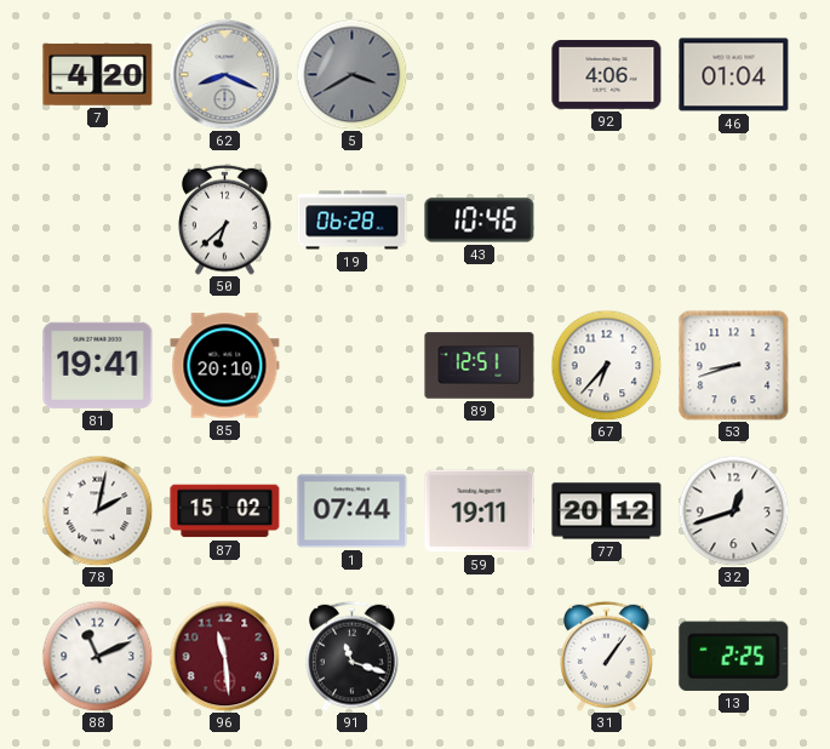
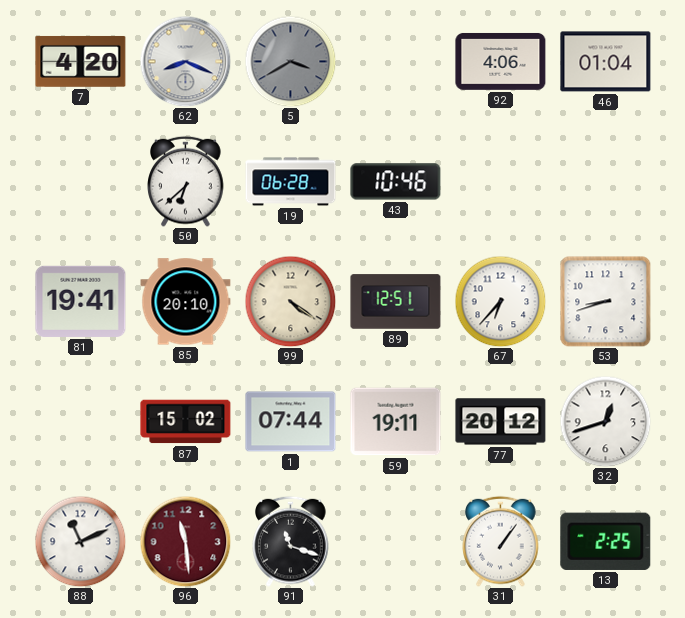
99: none -> 4:21 (290, 301)
78: 2:02 -> none (97, 510)
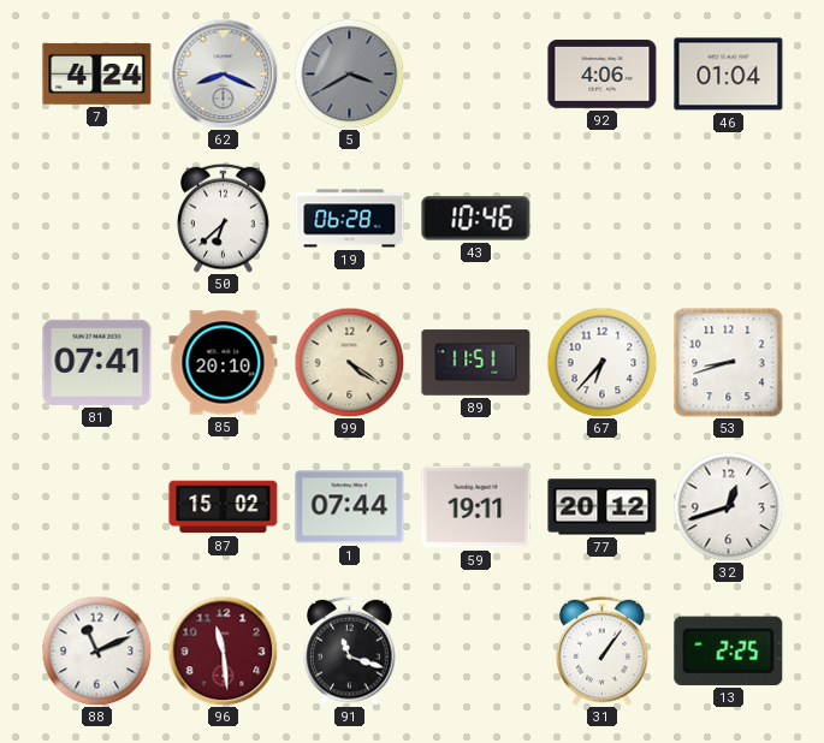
7: 4:20 -> 4:24 (97, 73)
81: 19:41 -> 07:41 (97, 362)
89: 12:51 -> 11:51 (476, 363)
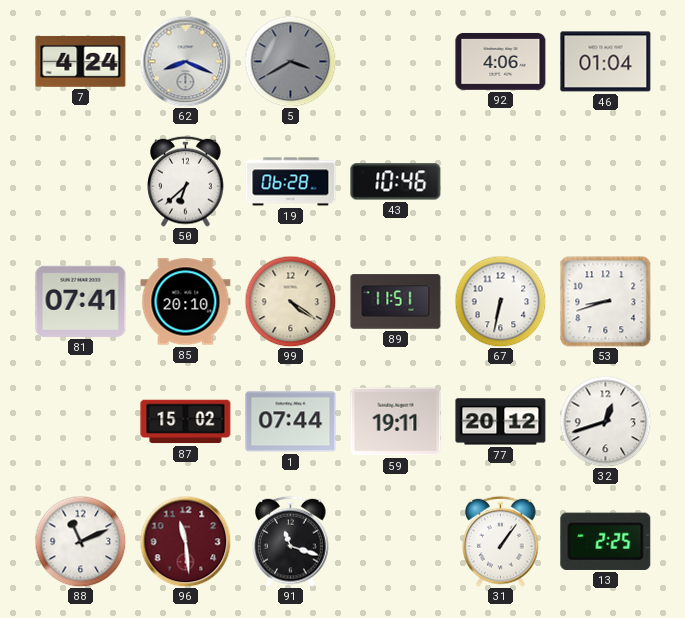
67: 6:37 -> 6:32 (500, 301)
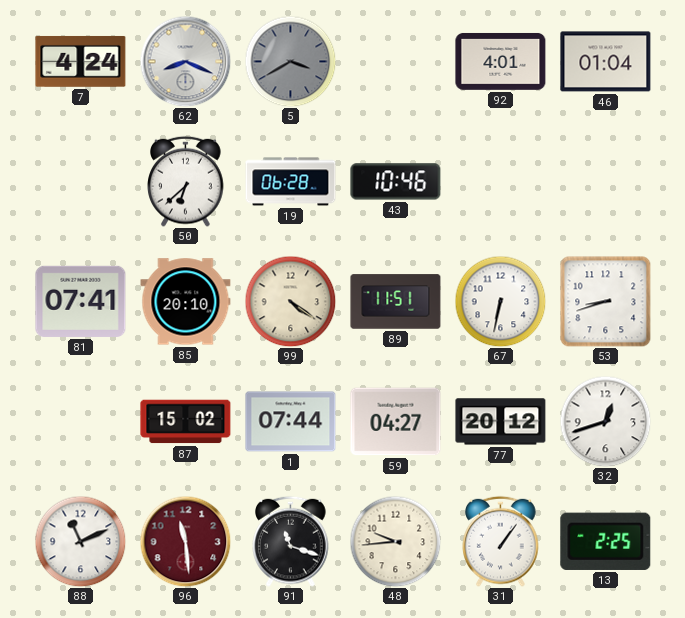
92: 4:06 -> 4:01 (501, 61)
59: 19:11 -> 04:27 (396, 422)
48: none -> 9:44 (395, 541)
